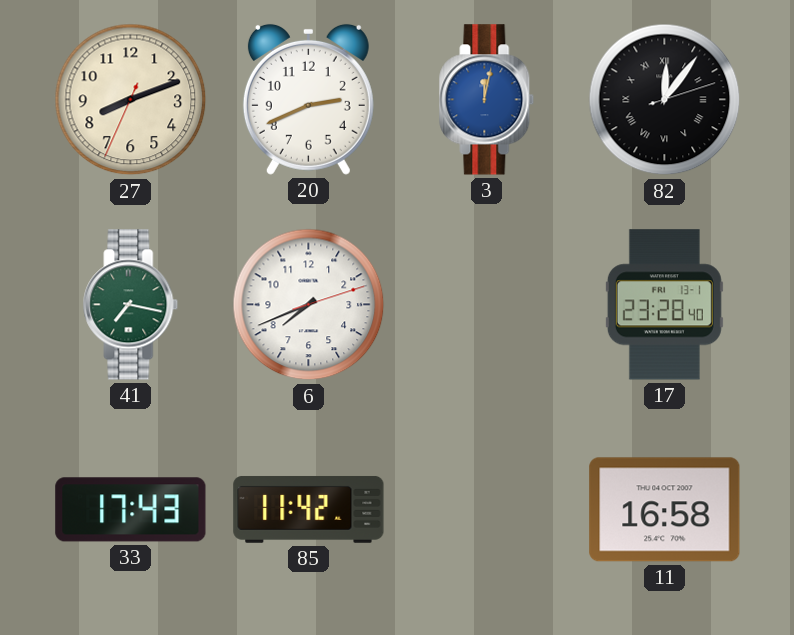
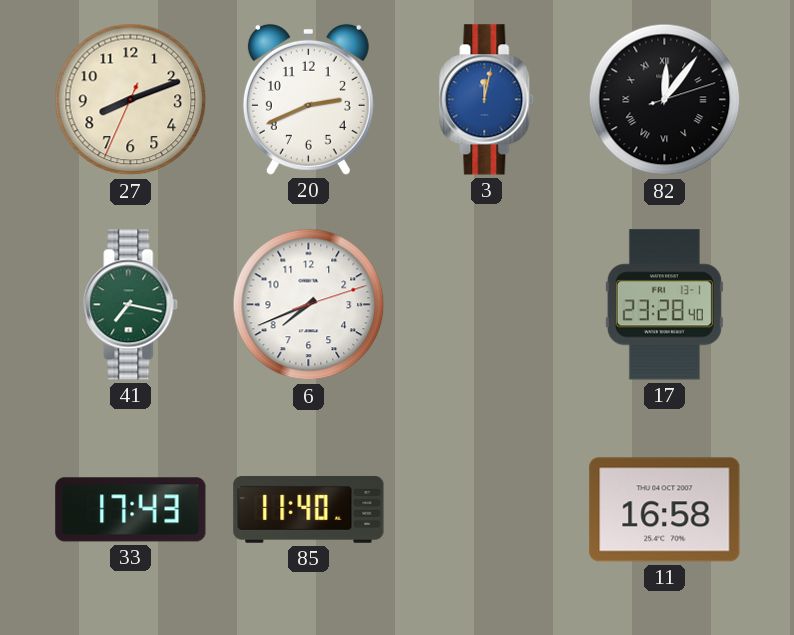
85: 11:42 -> 11:40 (309, 509)
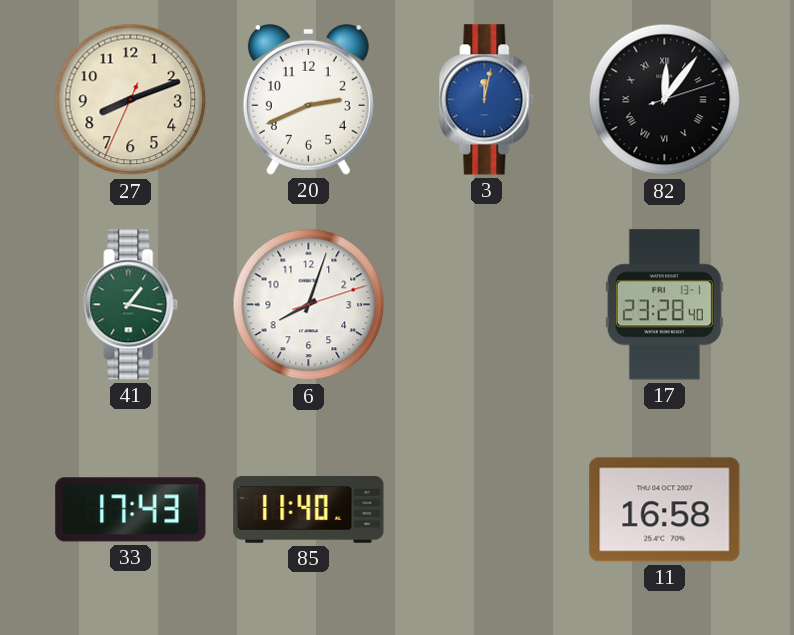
41: 7:17 -> 1:17 (131, 305)
6: 7:41 -> 8:03 (309, 305)
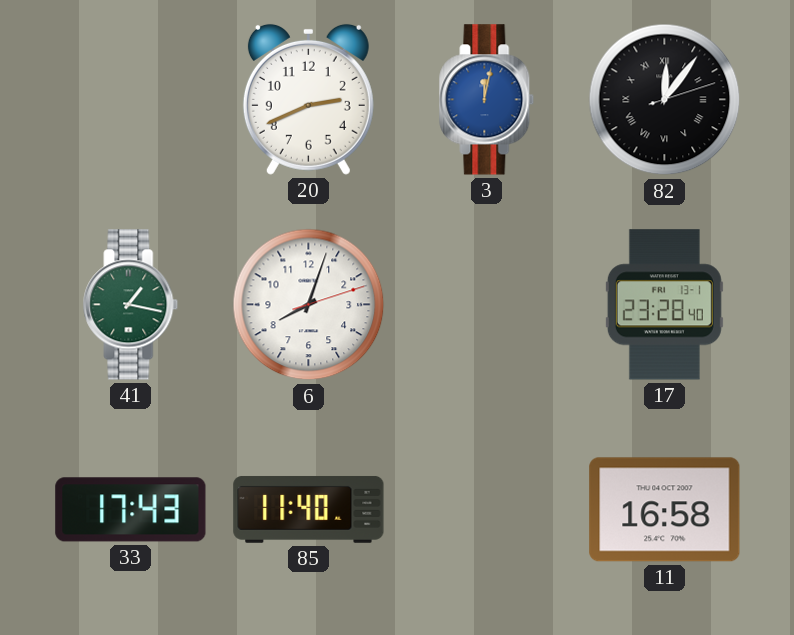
27: 8:11 -> none (131, 100)
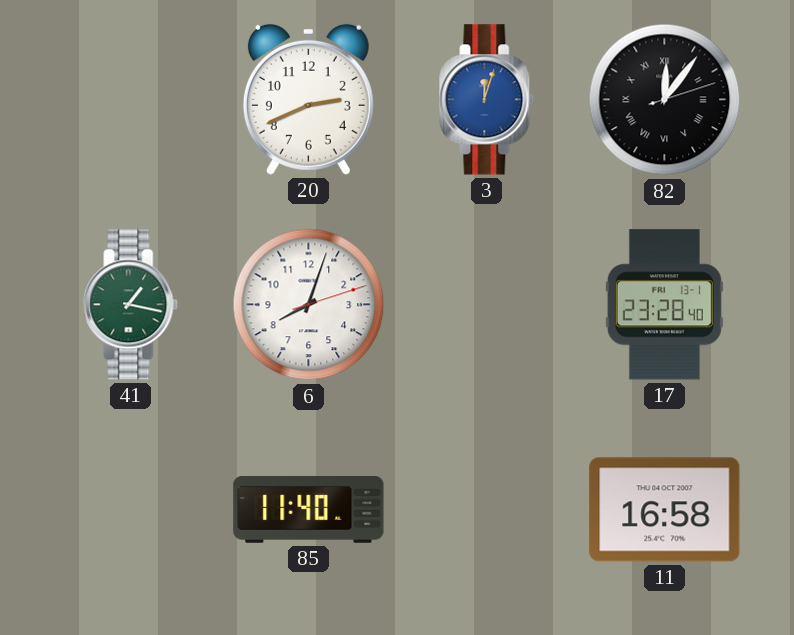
3: 12:02 -> 12:03 (487, 100)
33: 17:43 -> none (131, 510)
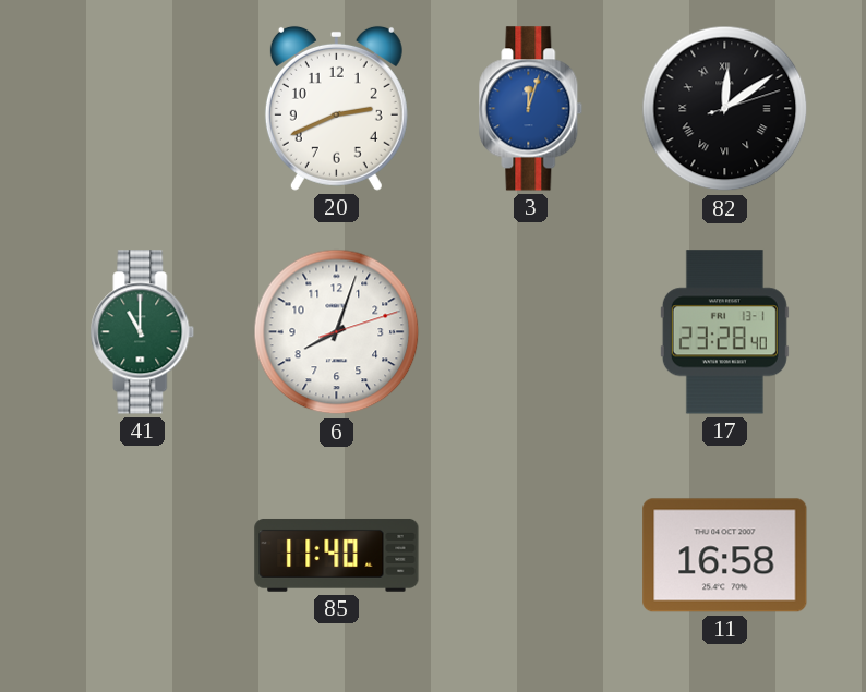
82: 12:06 -> 12:09 (725, 109)
41: 1:17 -> 11:00 (143, 332)
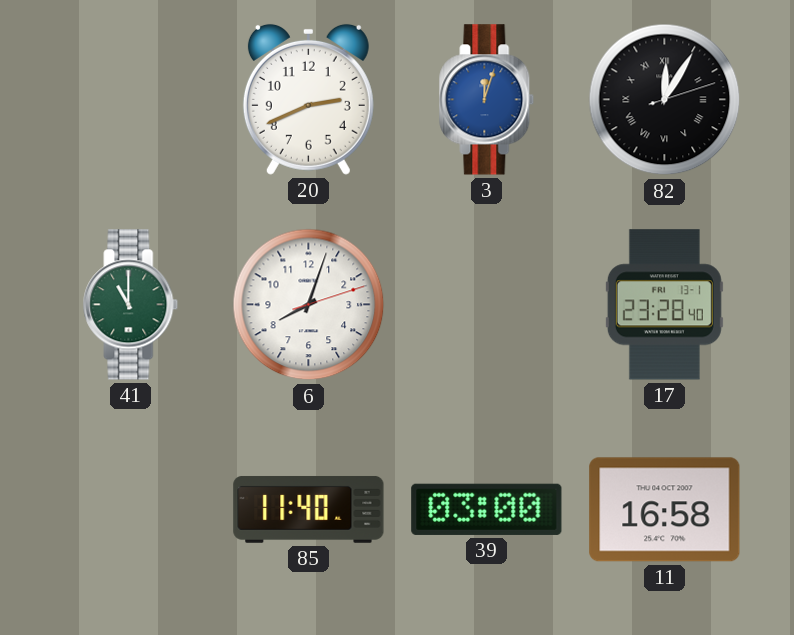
82: 12:09 -> 12:05 (665, 100)
39: none -> 03:00 (487, 509)
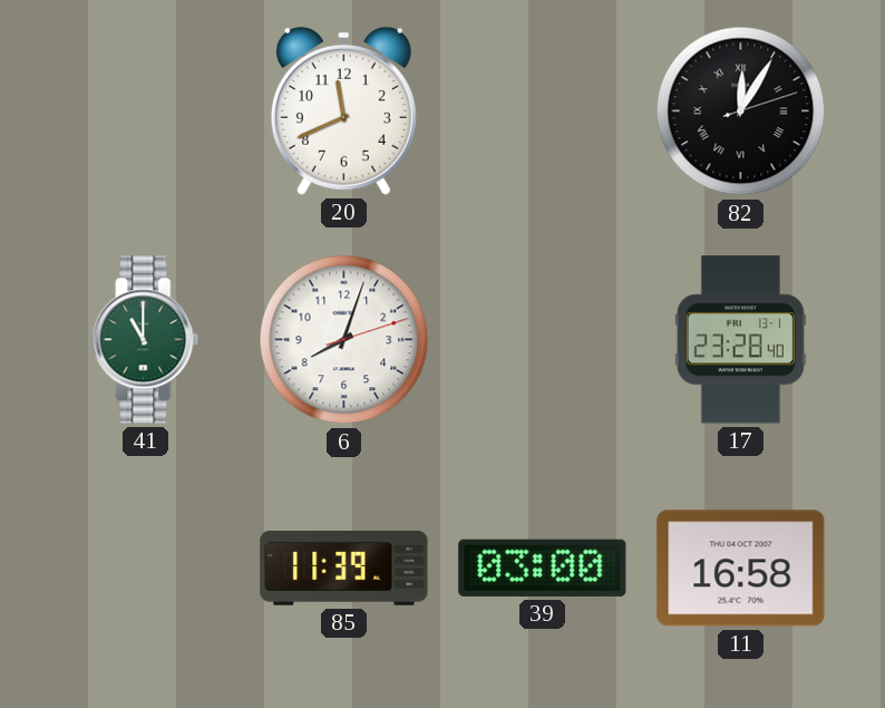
20: 2:41 -> 11:41 (343, 110)
3: 12:03 -> none (487, 100)
85: 11:40 -> 11:39 (344, 568)
